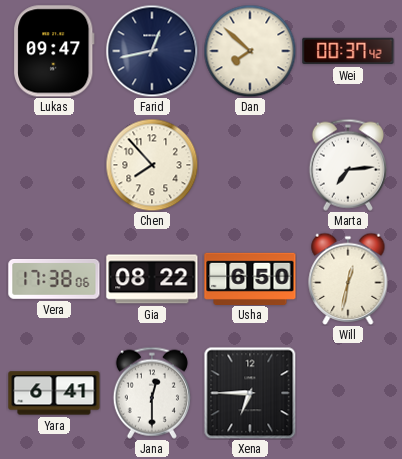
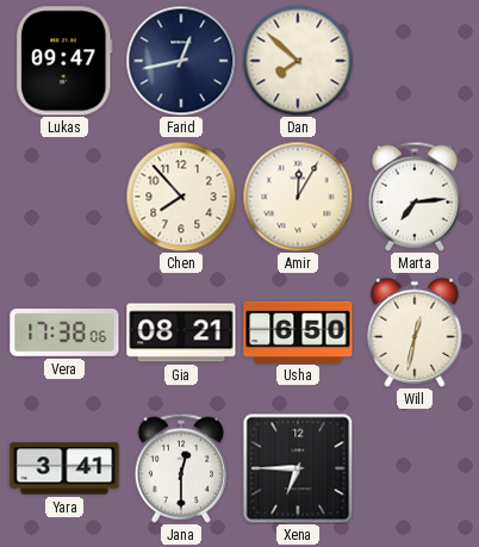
Wei: 00:37 -> none (348, 51)
Amir: none -> 12:05 (298, 197)
Gia: 08:22 -> 08:21 (181, 332)
Yara: 6:41 -> 3:41 (64, 468)
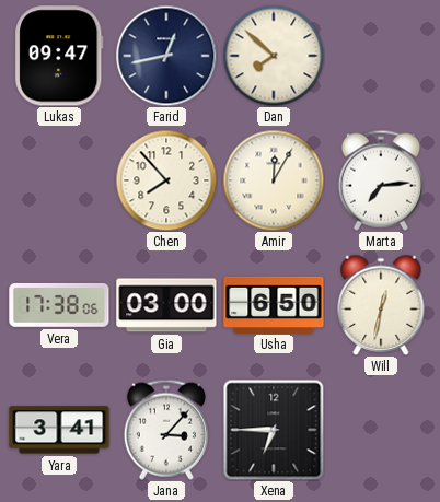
Gia: 08:21 -> 03:00 (166, 305)
Jana: 12:30 -> 3:07 (166, 430)
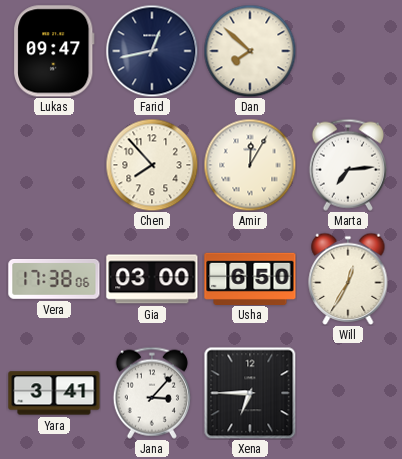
Will: 12:32 -> 12:35 (348, 279)
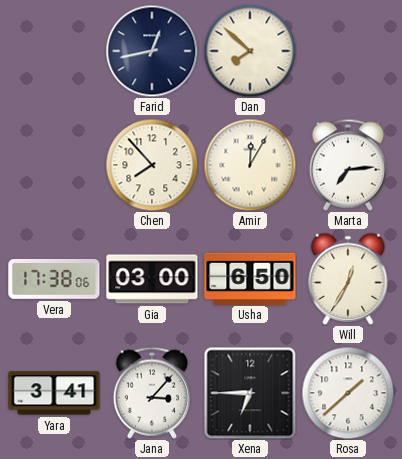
Lukas: 09:47 -> none (54, 51)
Rosa: none -> 1:38 (348, 393)
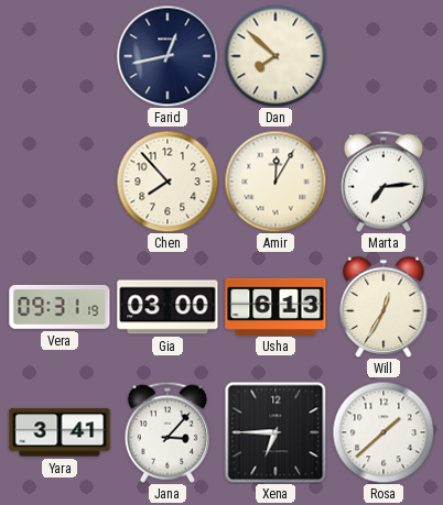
Vera: 17:38 -> 09:31 (60, 307)
Usha: 6:50 -> 6:13 (275, 306)
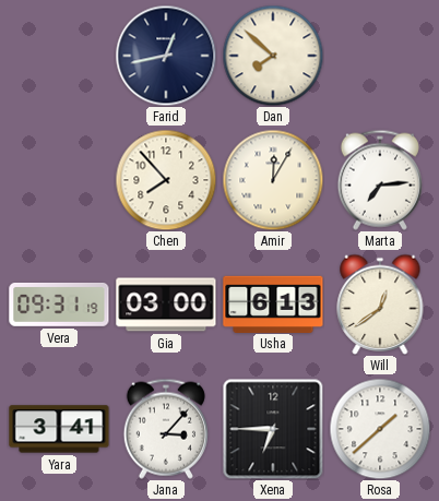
Will: 12:35 -> 12:39 (380, 305)
